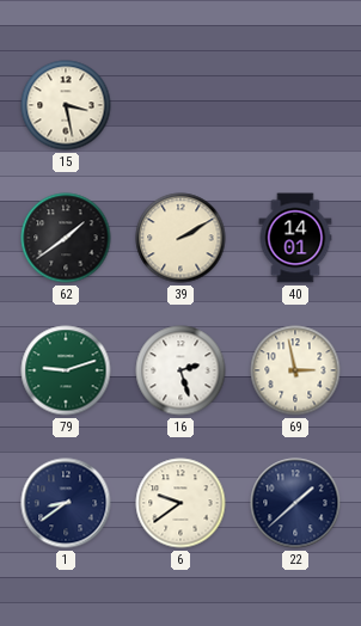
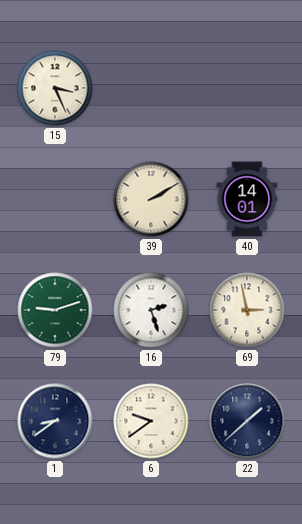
15: 3:28 -> 3:26 (55, 88)
62: 1:39 -> none (66, 238)
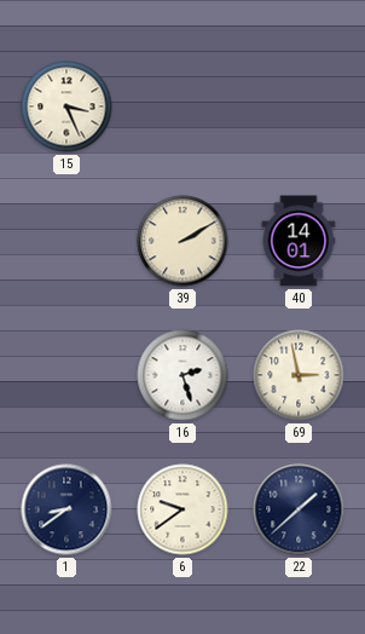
79: 9:12 -> none (55, 310)
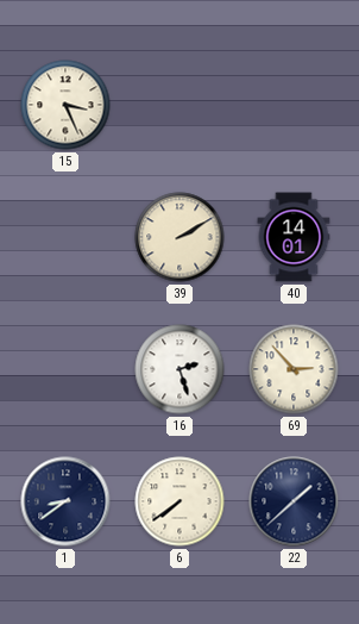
69: 2:58 -> 2:53 (294, 369)
6: 9:39 -> 7:39 (179, 501)
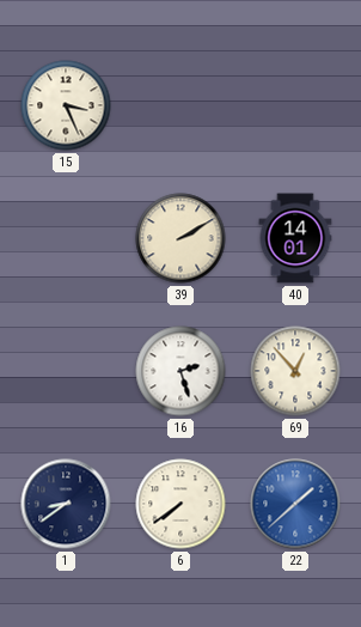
69: 2:53 -> 12:53 (295, 371)
22 dial: navy -> blue (295, 504)
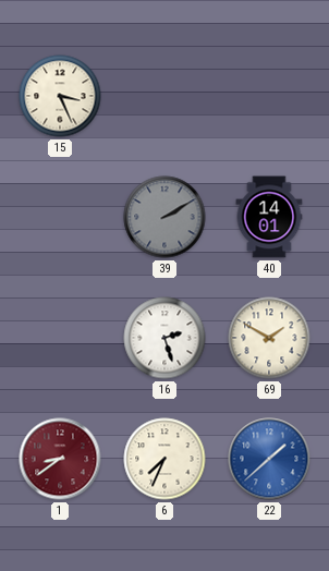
39 dial: cream -> grey (164, 217)
69: 12:53 -> 1:50 (269, 338)
1 dial: navy -> burgundy (60, 459)
6: 7:39 -> 7:34 (164, 459)
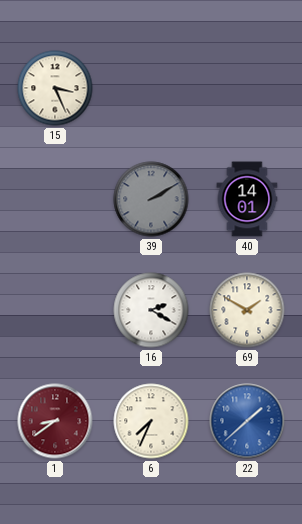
16: 2:27 -> 2:20 (151, 310)
